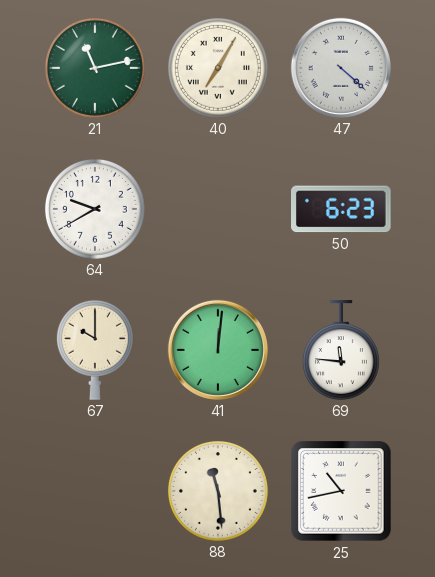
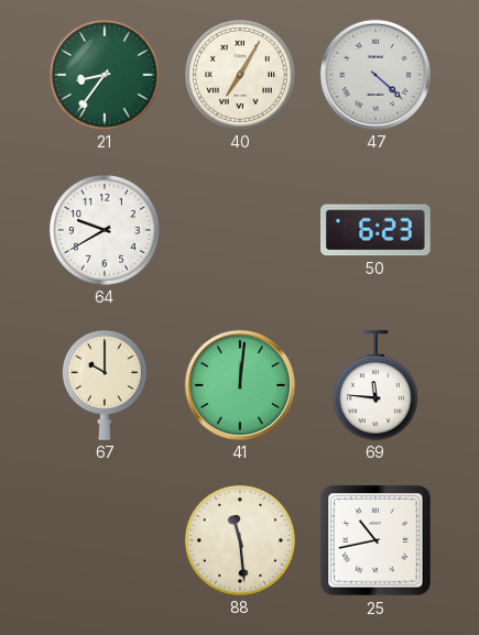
21: 11:13 -> 8:36 (105, 75)
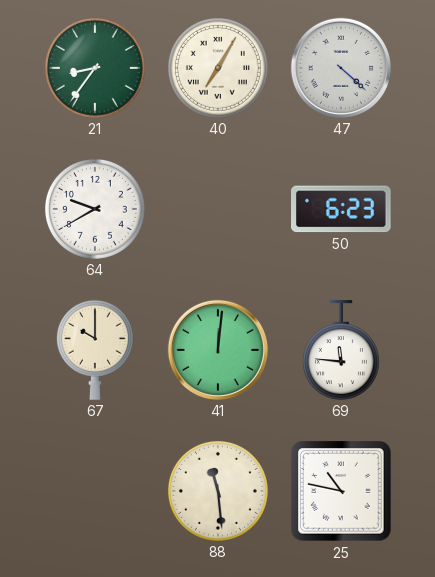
25: 10:43 -> 10:47 (341, 491)
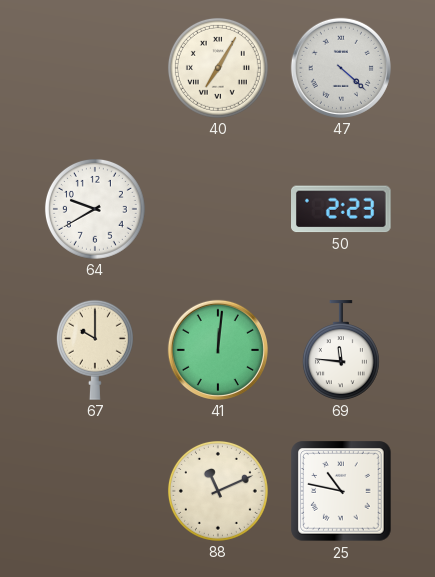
21: 8:36 -> none (95, 68)
50: 6:23 -> 2:23 (342, 209)
88: 11:29 -> 11:11 (218, 491)
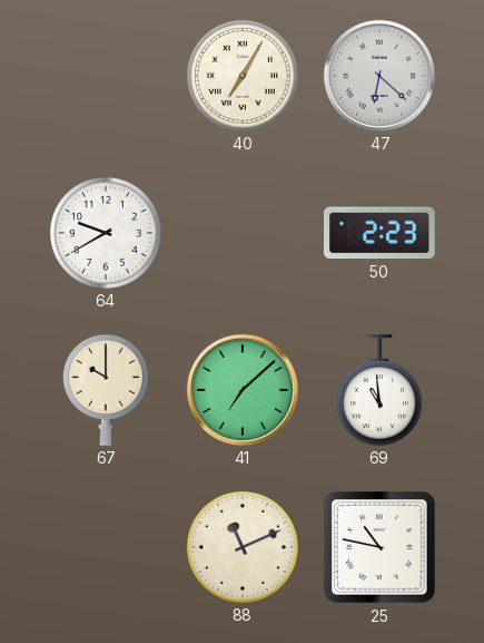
47: 4:22 -> 6:22 (379, 76)
41: 12:01 -> 7:08 (243, 390)
69: 11:46 -> 10:59 (379, 390)
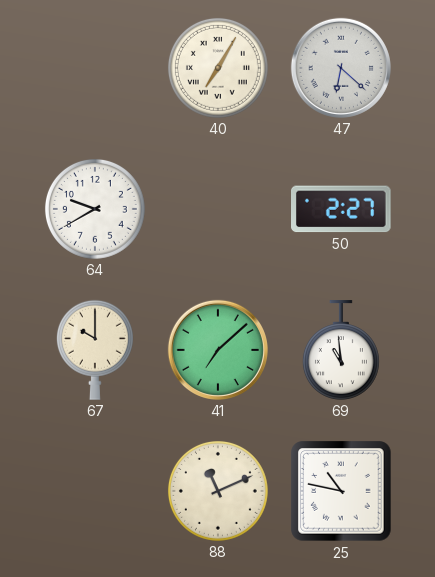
50: 2:23 -> 2:27 (342, 209)
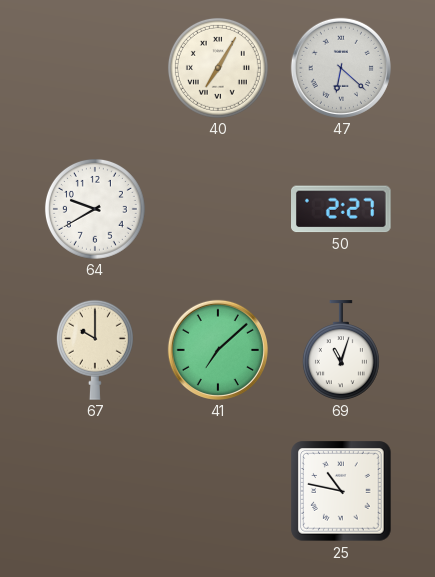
69: 10:59 -> 11:03 (341, 350)
88: 11:11 -> none (218, 491)
